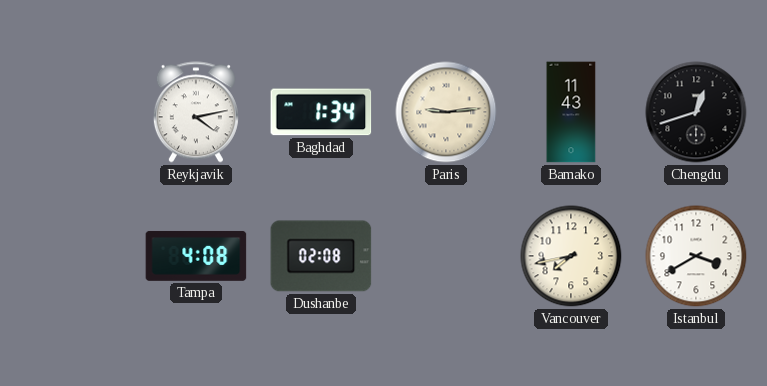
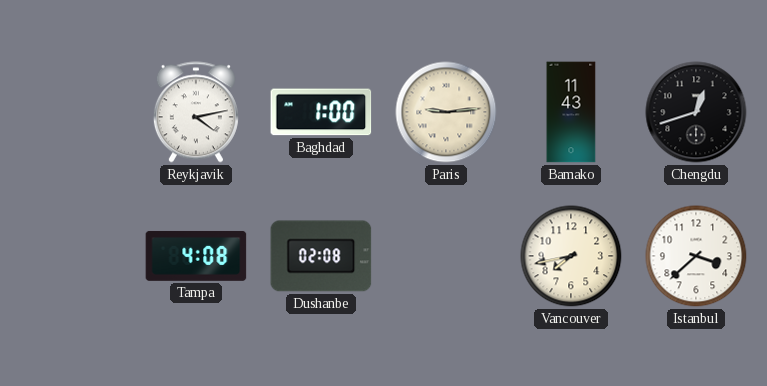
Baghdad: 1:34 -> 1:00 (321, 112)
Istanbul: 3:40 -> 3:38 (696, 256)
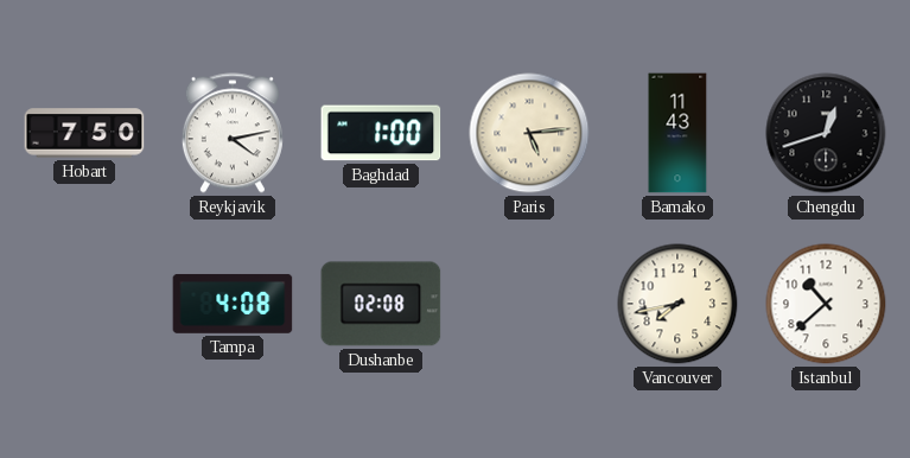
Hobart: none -> 7:50 (84, 133)
Paris: 9:14 -> 5:14 (529, 133)
Istanbul: 3:38 -> 10:38 (826, 304)
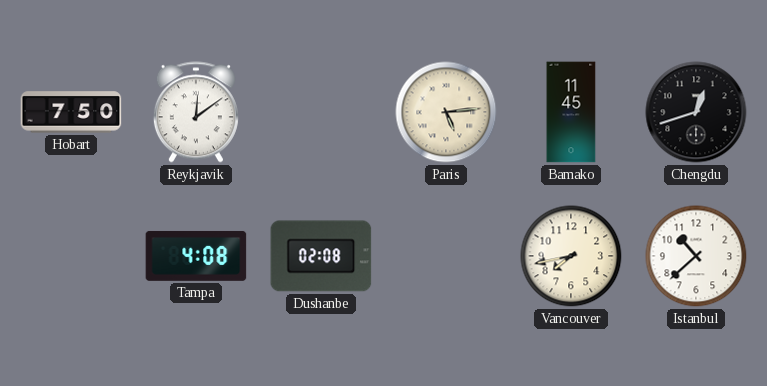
Reykjavik: 4:13 -> 12:09 (196, 112)
Baghdad: 1:00 -> none (381, 133)
Bamako: 11:43 -> 11:45 (571, 112)
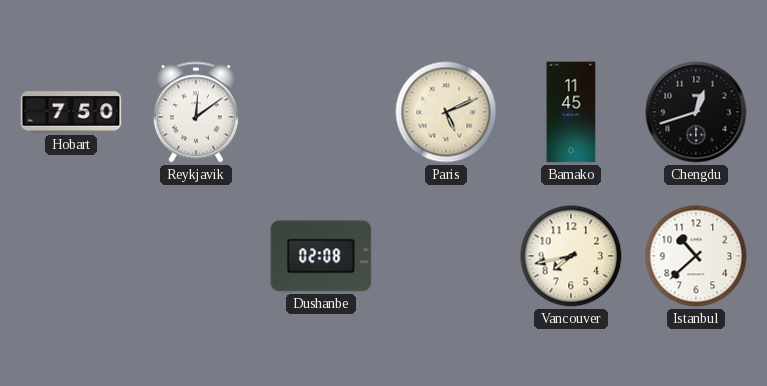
Paris: 5:14 -> 5:11 (446, 112)
Tampa: 4:08 -> none (196, 256)
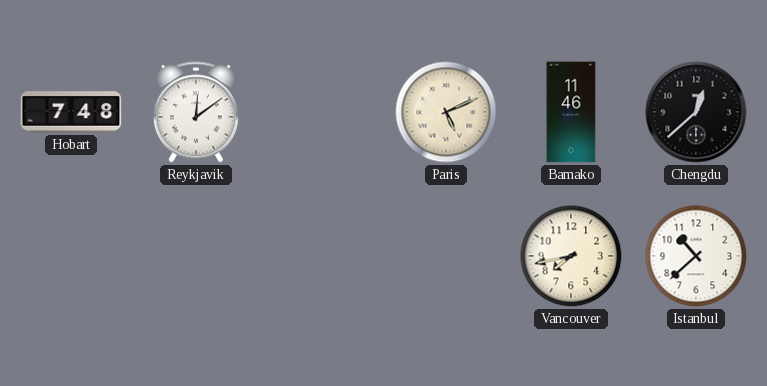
Hobart: 7:50 -> 7:48 (71, 112)
Bamako: 11:45 -> 11:46 (571, 112)
Chengdu: 12:42 -> 12:38 (696, 112)
Dushanbe: 02:08 -> none (321, 256)
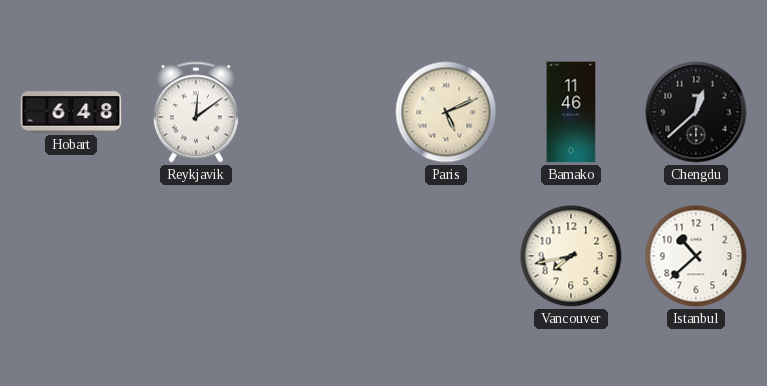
Hobart: 7:48 -> 6:48 (71, 112)
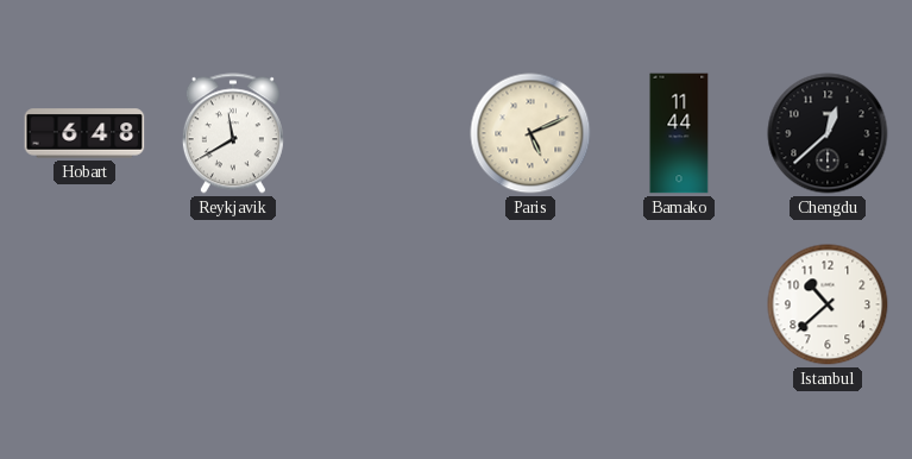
Reykjavik: 12:09 -> 11:40 (233, 133)
Bamako: 11:46 -> 11:44 (679, 133)
Vancouver: 7:43 -> none (571, 256)
